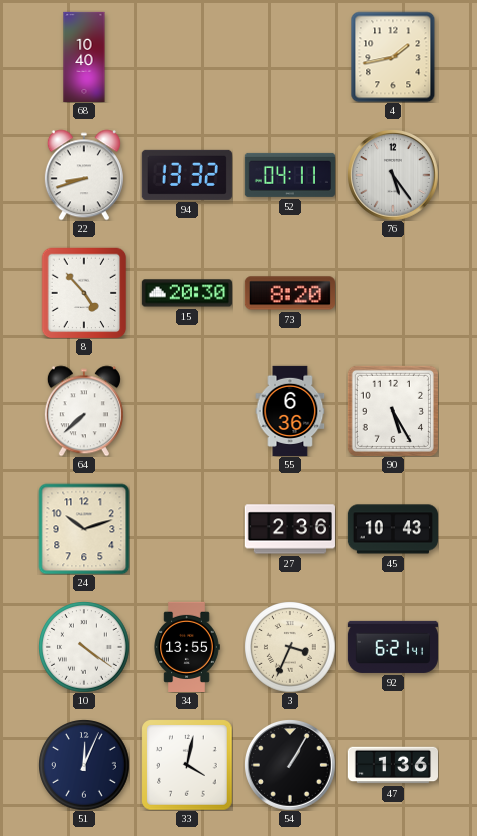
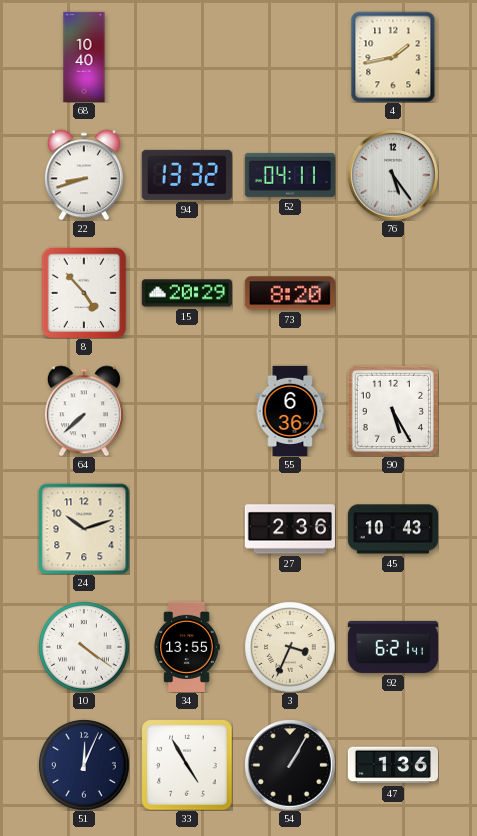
15: 20:30 -> 20:29 (187, 293)
33: 4:02 -> 4:55 (187, 765)
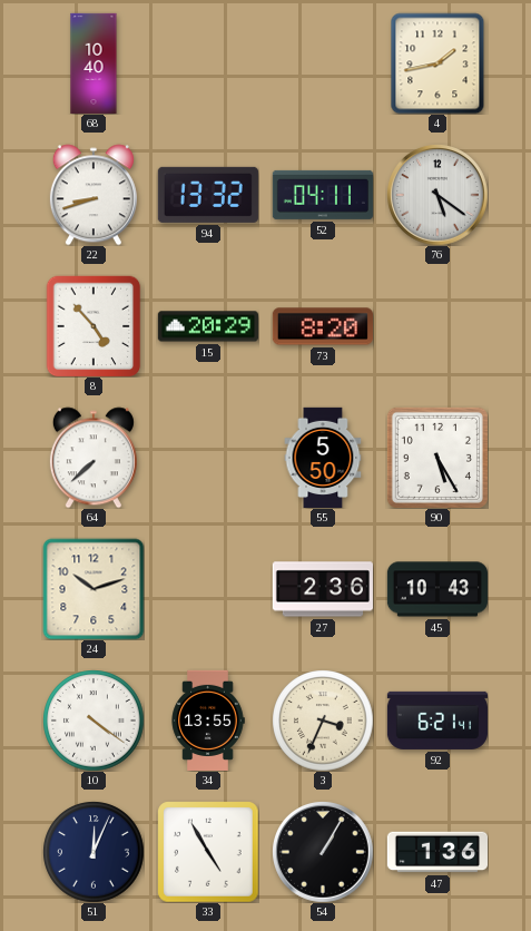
76: 5:24 -> 5:21 (437, 195)
55: 6:36 -> 5:50 (323, 457)
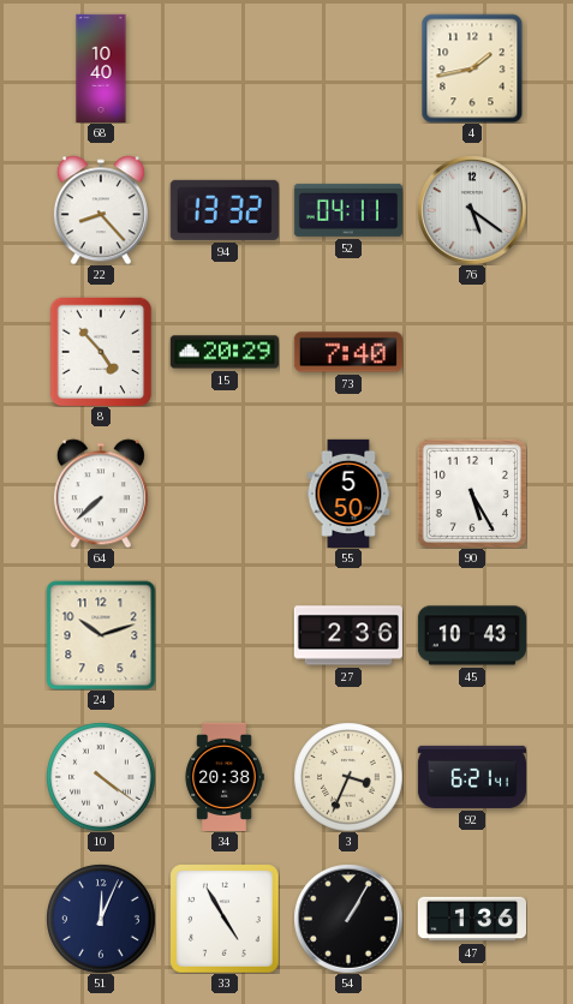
22: 8:42 -> 8:23 (101, 210)
73: 8:20 -> 7:40 (348, 352)
34: 13:55 -> 20:38 (225, 776)
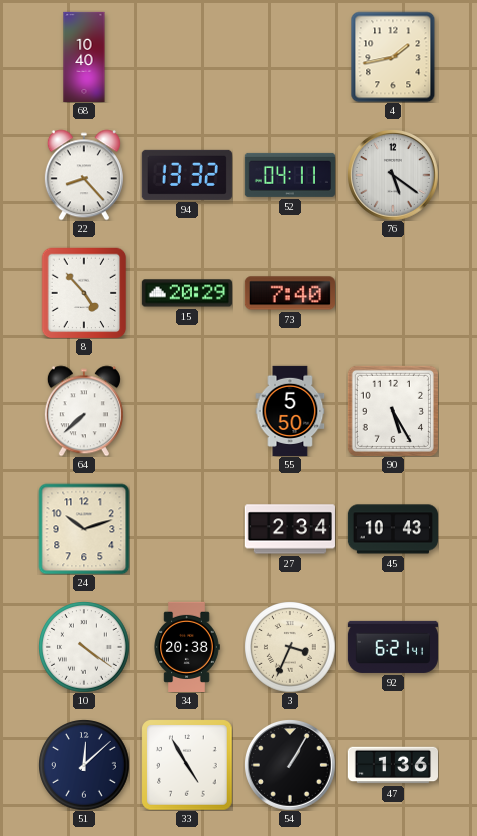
27: 2:36 -> 2:34 (290, 529)
51: 12:04 -> 12:08 (84, 765)
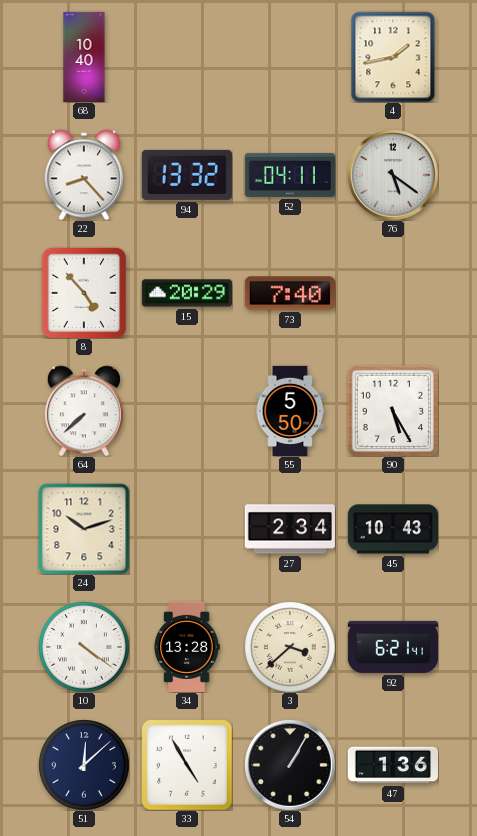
34: 20:38 -> 13:28 (187, 646)
3: 3:34 -> 3:38 (290, 647)
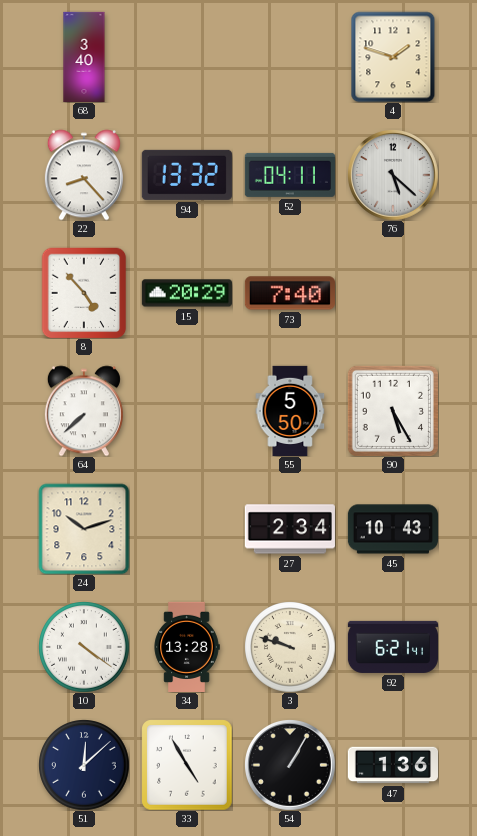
68: 10:40 -> 3:40 (84, 56)
4: 1:43 -> 1:48 (393, 57)
76: 5:21 -> 5:22 (393, 175)
3: 3:38 -> 9:48 (290, 647)
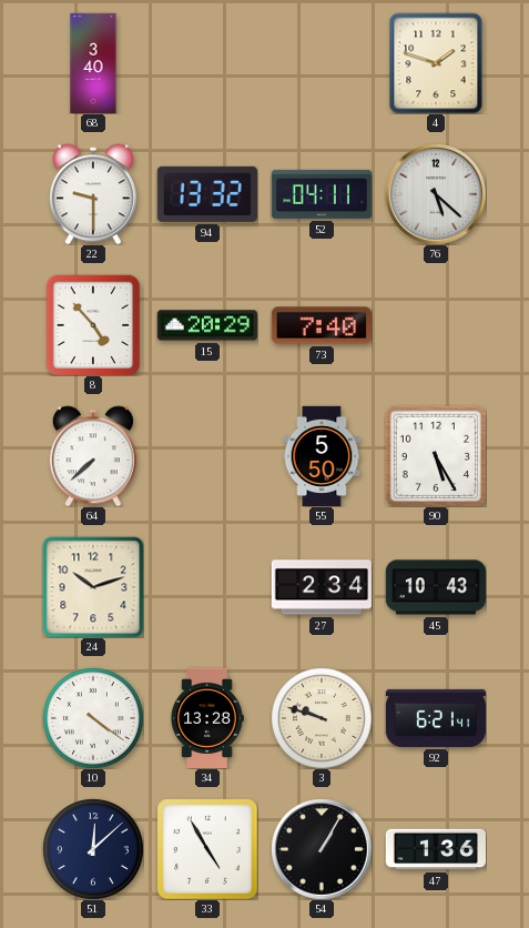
22: 8:23 -> 9:30 (93, 194)
